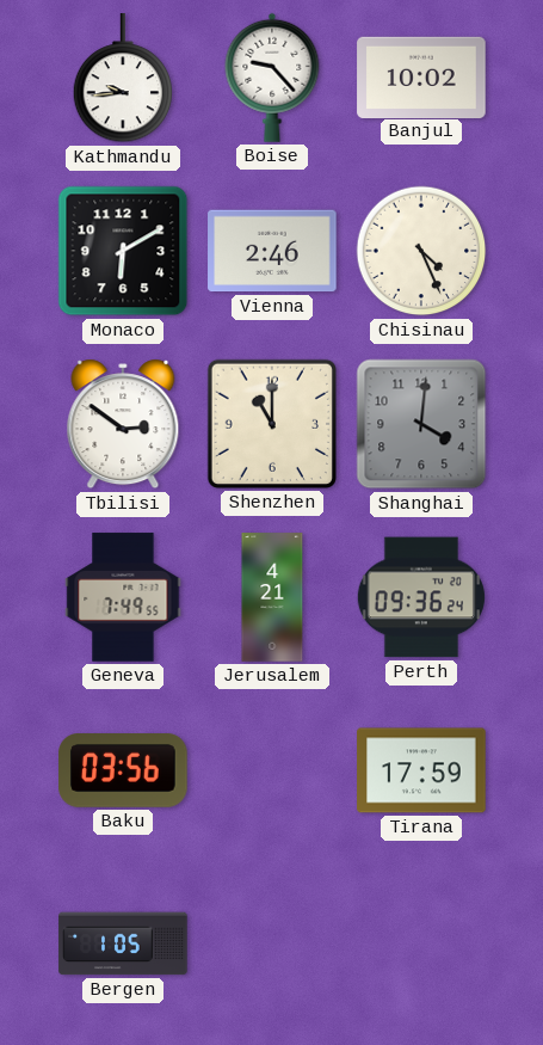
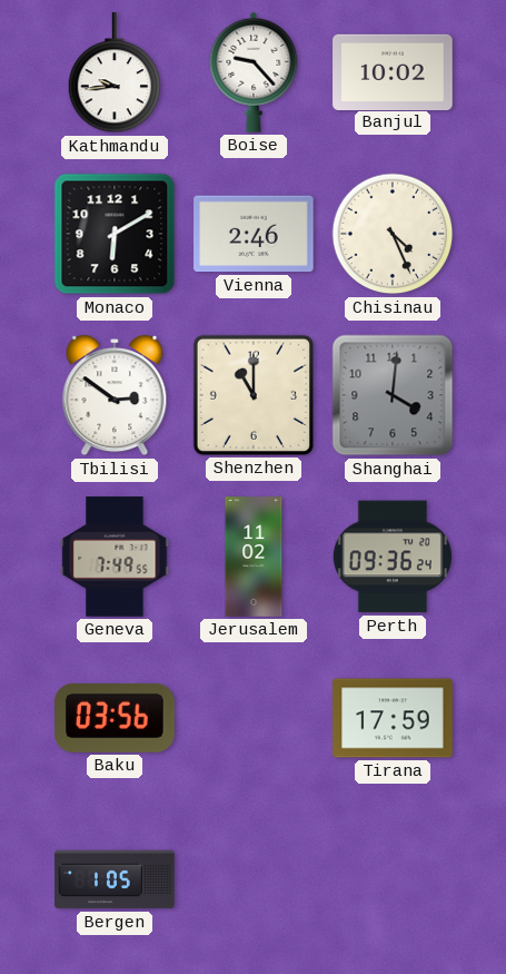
Jerusalem: 4:21 -> 11:02 (254, 557)
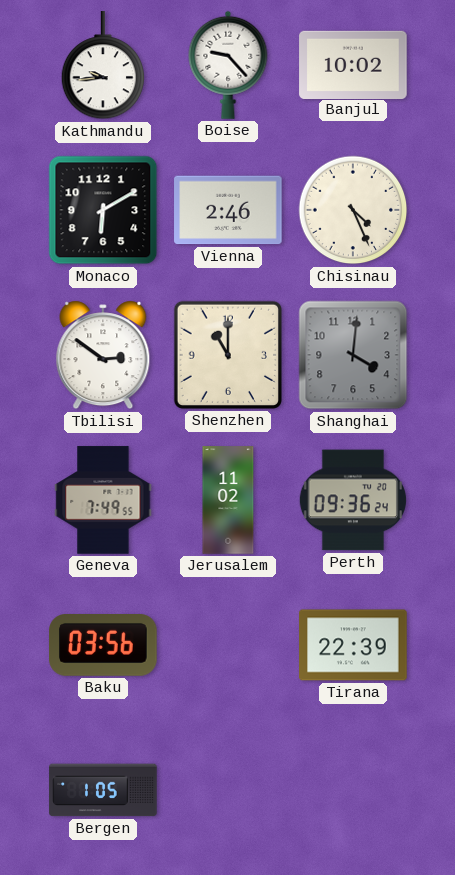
Tirana: 17:59 -> 22:39 (353, 645)
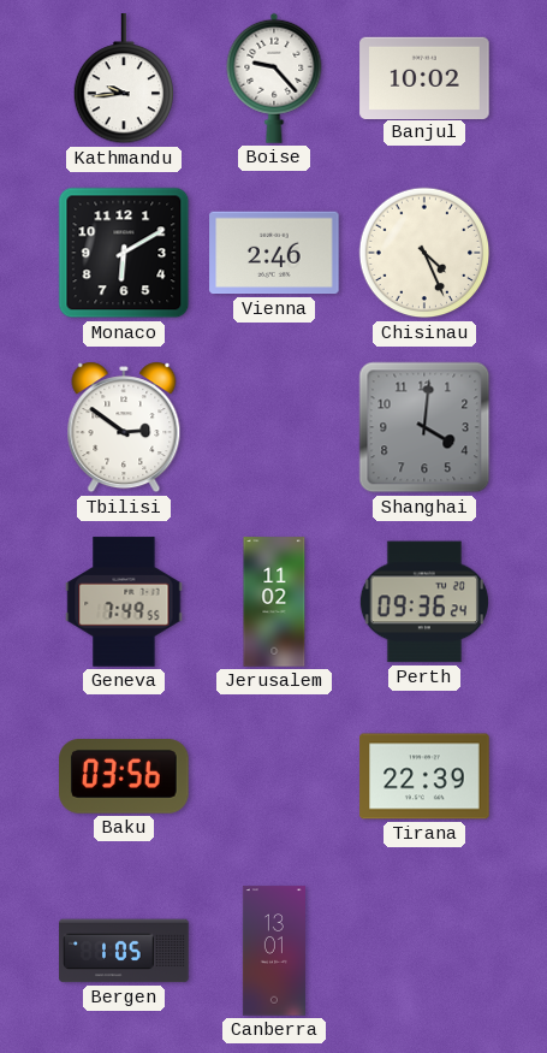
Shenzhen: 11:00 -> none (228, 355)
Canberra: none -> 13:01 (274, 951)
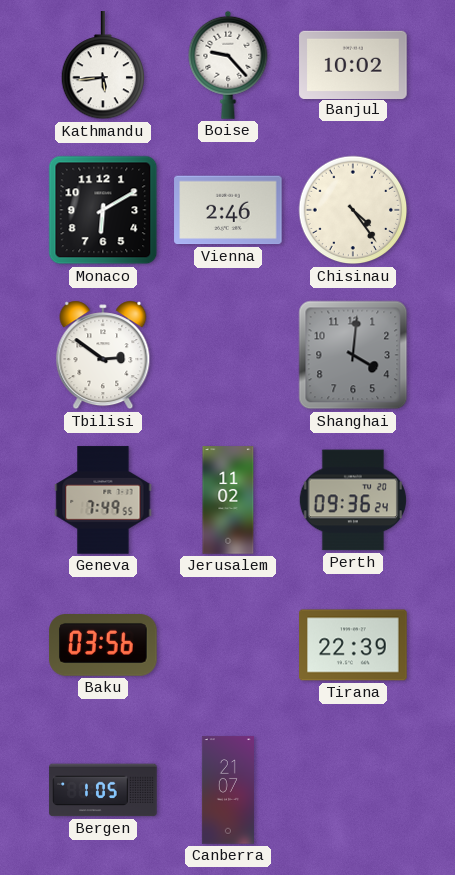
Kathmandu: 9:44 -> 5:44 (103, 66)
Chisinau: 4:26 -> 4:24 (353, 210)
Canberra: 13:01 -> 21:07 (228, 790)
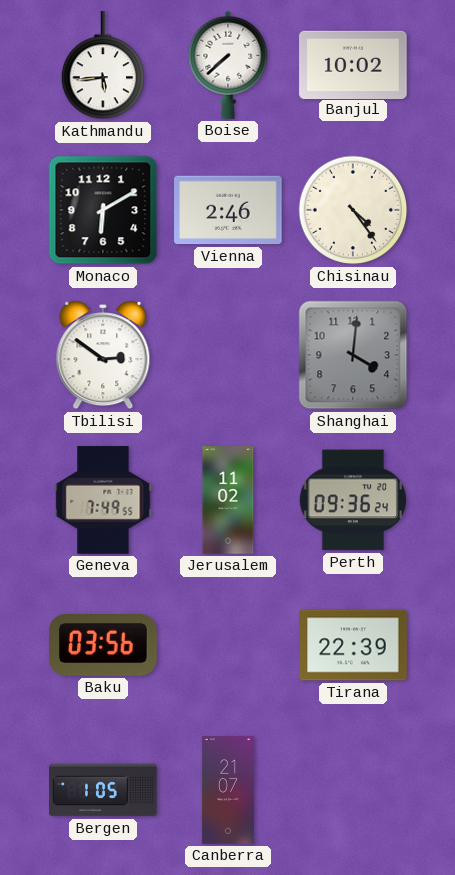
Boise: 9:23 -> 7:38 (228, 65)
